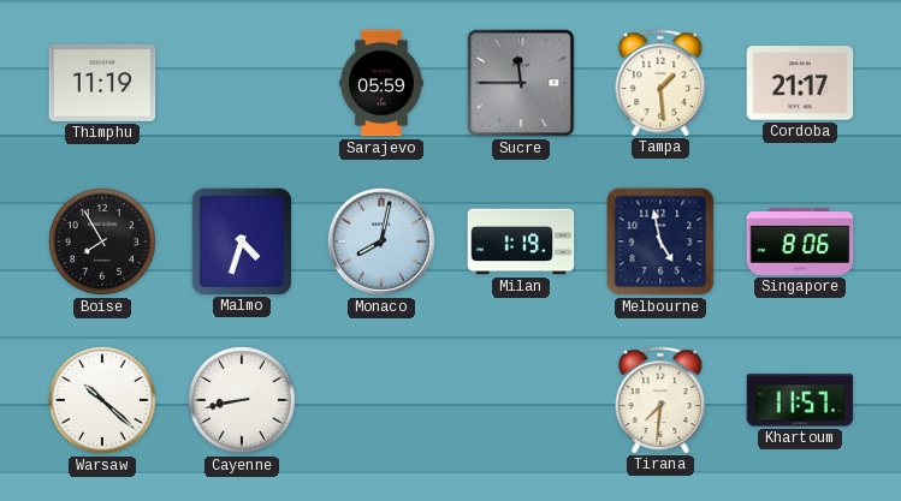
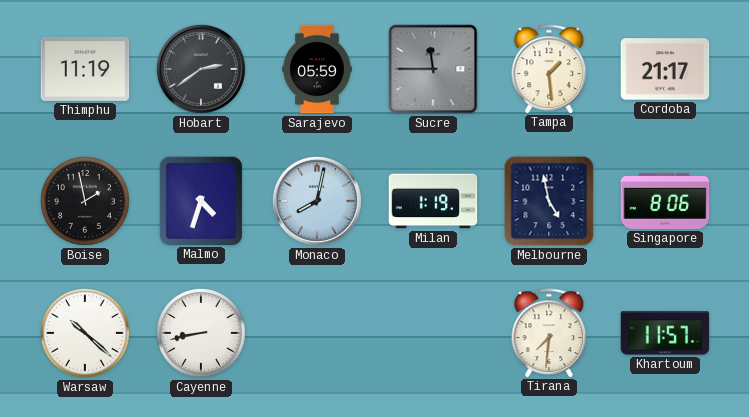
Hobart: none -> 2:39 (201, 69)
Boise: 7:55 -> 1:58 (85, 201)
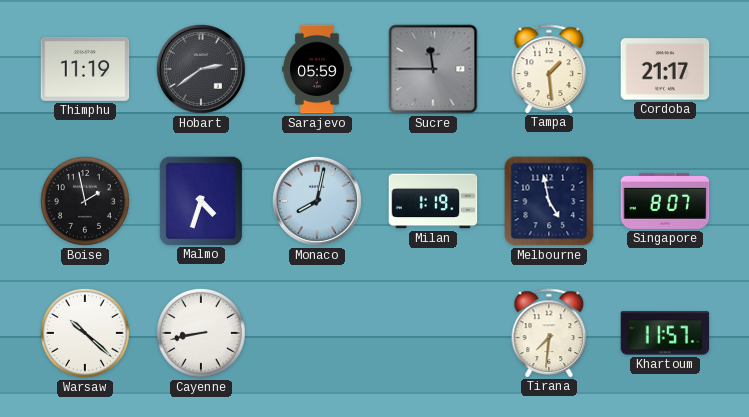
Singapore: 8:06 -> 8:07 (665, 201)
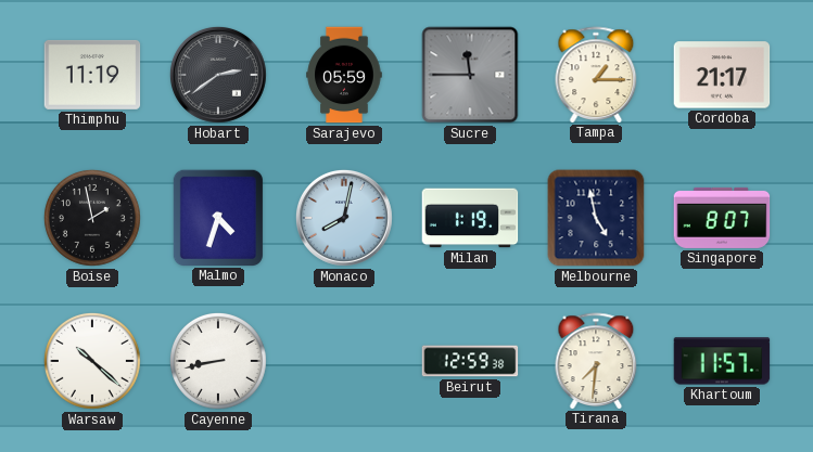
Tampa: 1:29 -> 1:15 (596, 75)
Beirut: none -> 12:59 (470, 361)
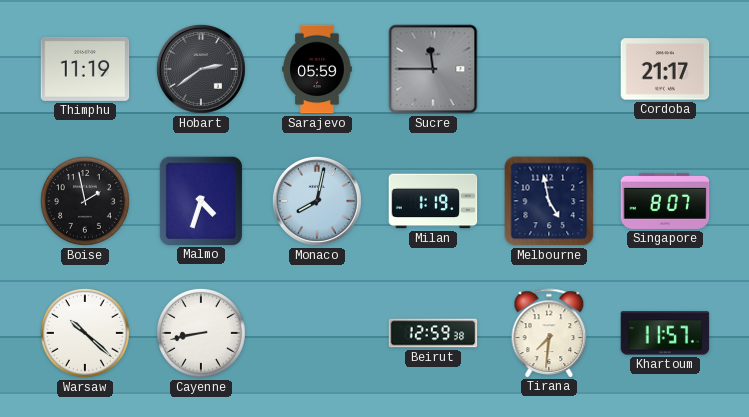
Tampa: 1:15 -> none (596, 75)
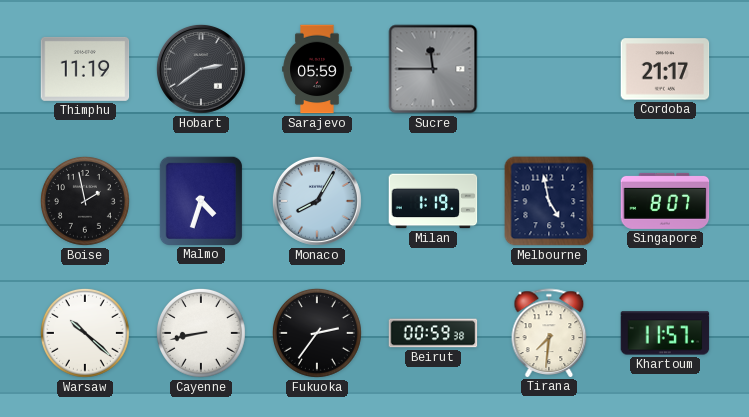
Monaco: 8:02 -> 8:05 (317, 201)
Fukuoka: none -> 2:36 (317, 333)
Beirut: 12:59 -> 00:59 (433, 333)
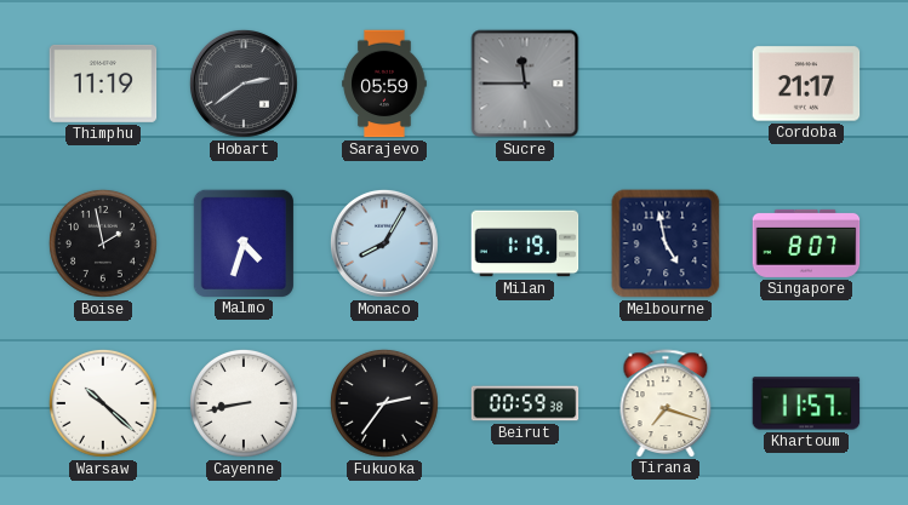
Tirana: 7:31 -> 7:18 (666, 403)
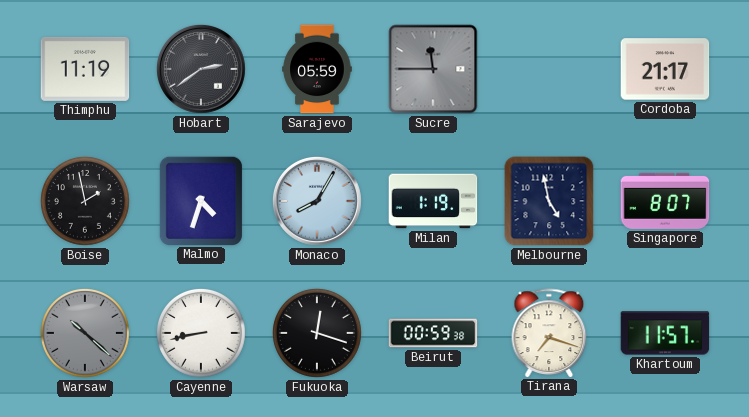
Warsaw dial: white -> grey (85, 333)
Fukuoka: 2:36 -> 12:18 (317, 333)
